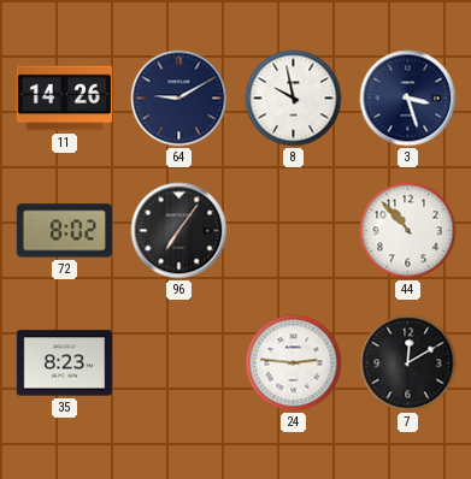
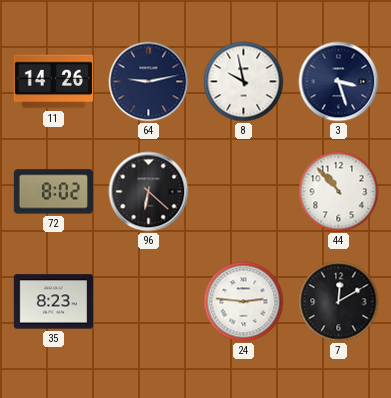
64: 9:10 -> 9:13 (149, 82)
96: 7:06 -> 6:22 (149, 192)
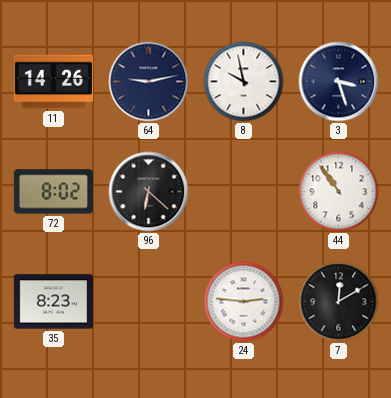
44: 10:53 -> 10:54 (339, 192)
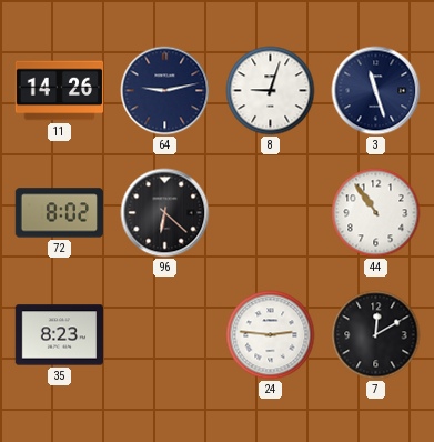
8: 9:58 -> 9:03 (271, 91)
3: 3:27 -> 11:27 (376, 91)
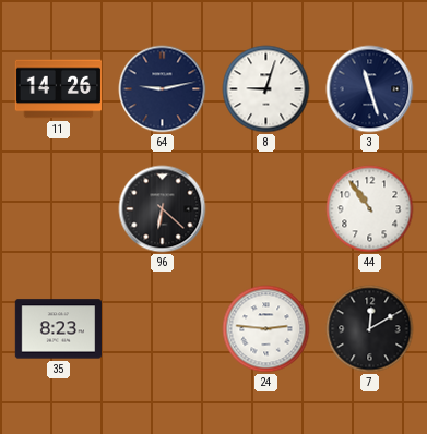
72: 8:02 -> none (59, 213)
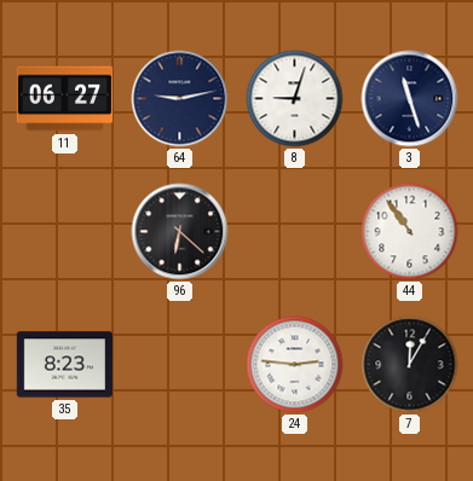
11: 14:26 -> 06:27 (64, 99)
7: 12:10 -> 12:05 (410, 365)
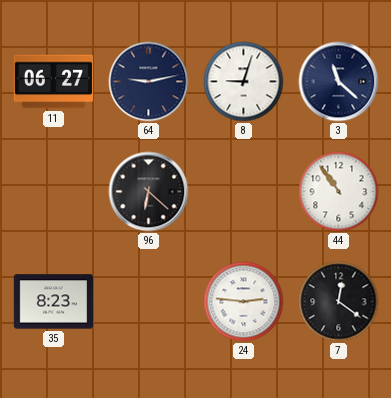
3: 11:27 -> 11:22 (339, 82)
7: 12:05 -> 12:21 (339, 302)
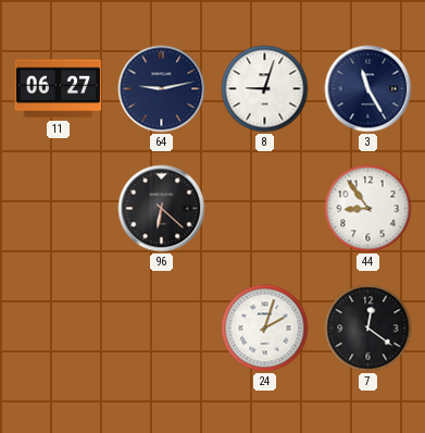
3: 11:22 -> 11:25 (368, 89)
44: 10:54 -> 8:54 (368, 209)
35: 8:23 -> none (53, 302)
24: 2:46 -> 2:03 (265, 329)
